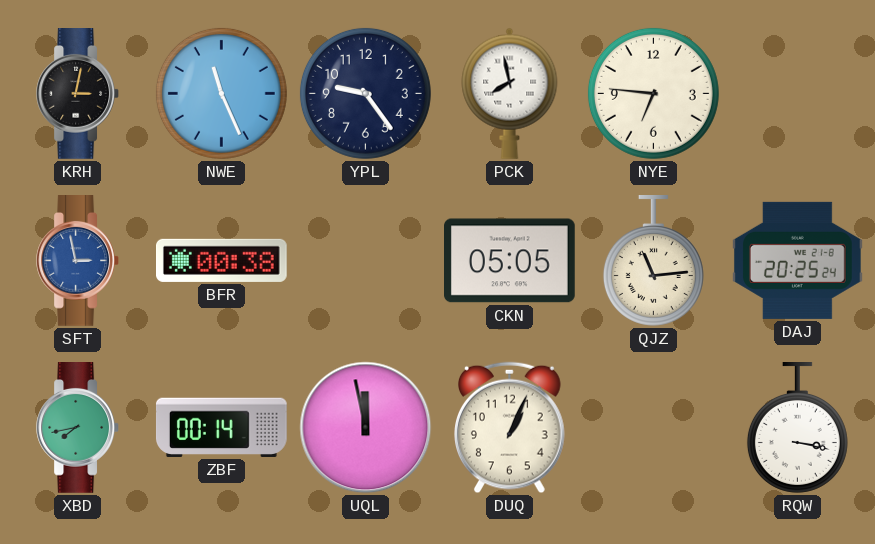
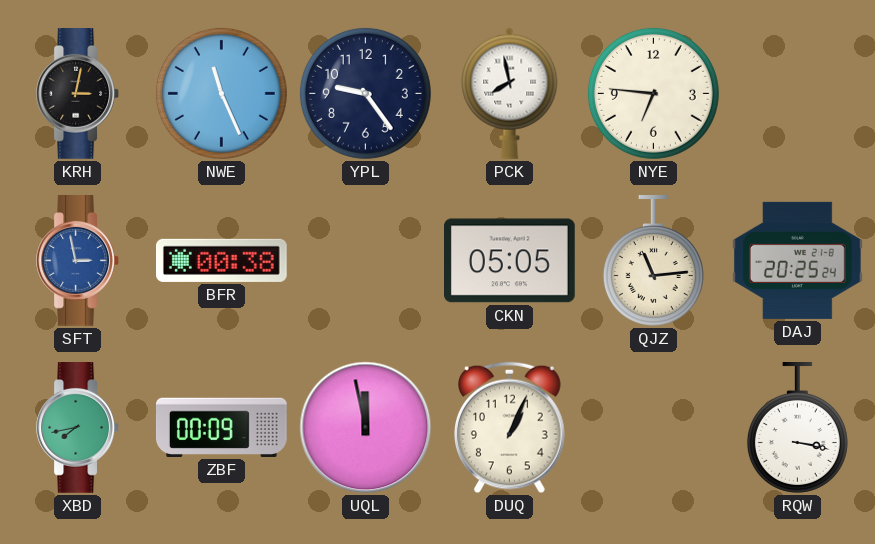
ZBF: 00:14 -> 00:09 (221, 427)
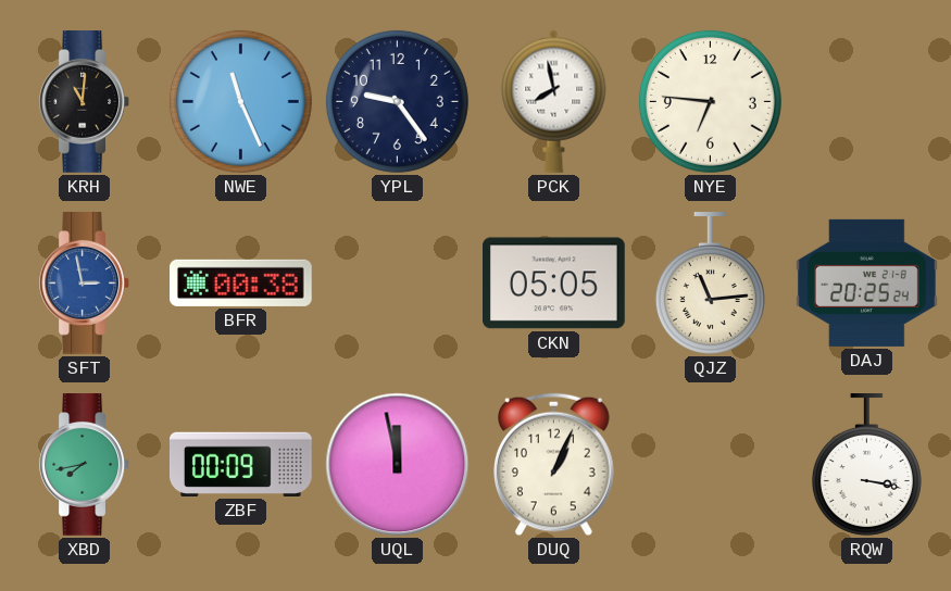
KRH: 3:02 -> 11:01 (84, 102)
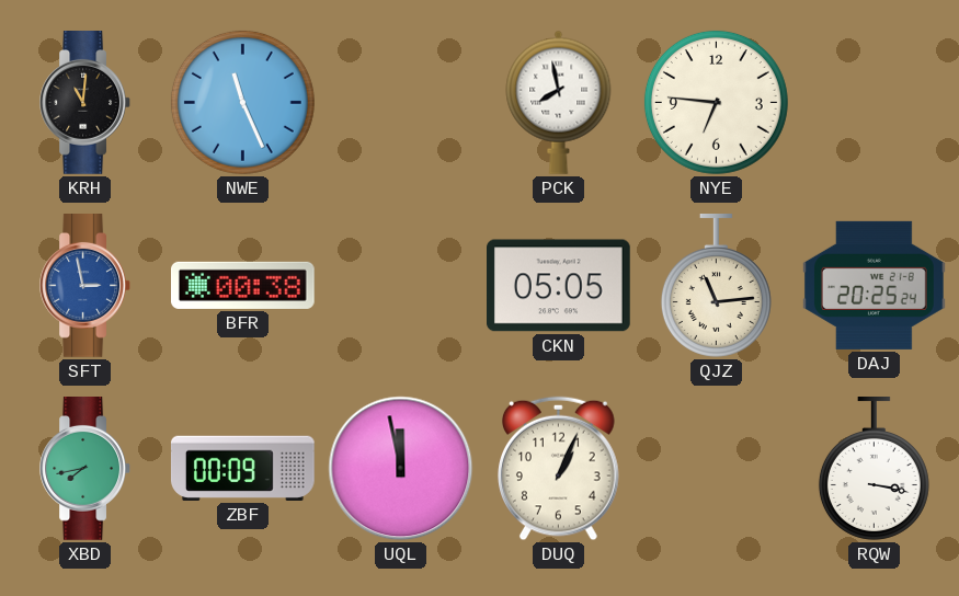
YPL: 9:24 -> none (397, 101)
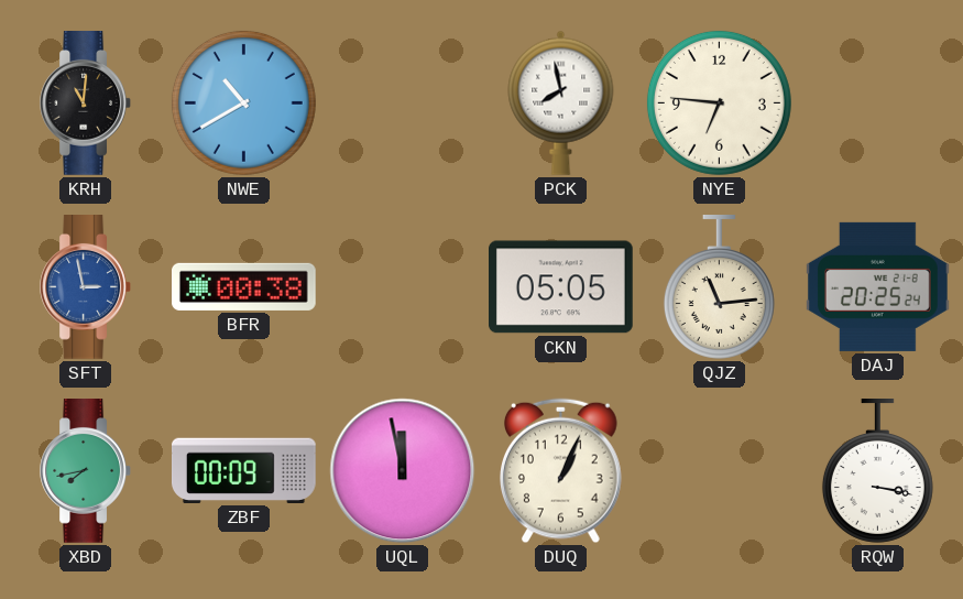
NWE: 11:26 -> 10:40 (243, 102)
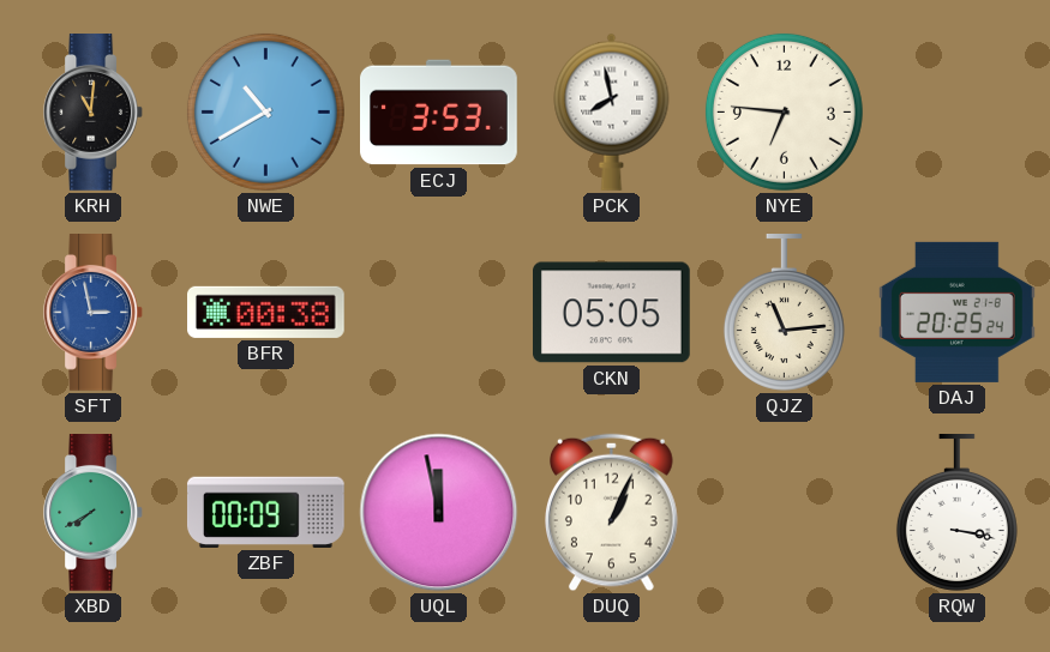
ECJ: none -> 3:53 (439, 113)
XBD: 7:43 -> 7:40 (92, 513)
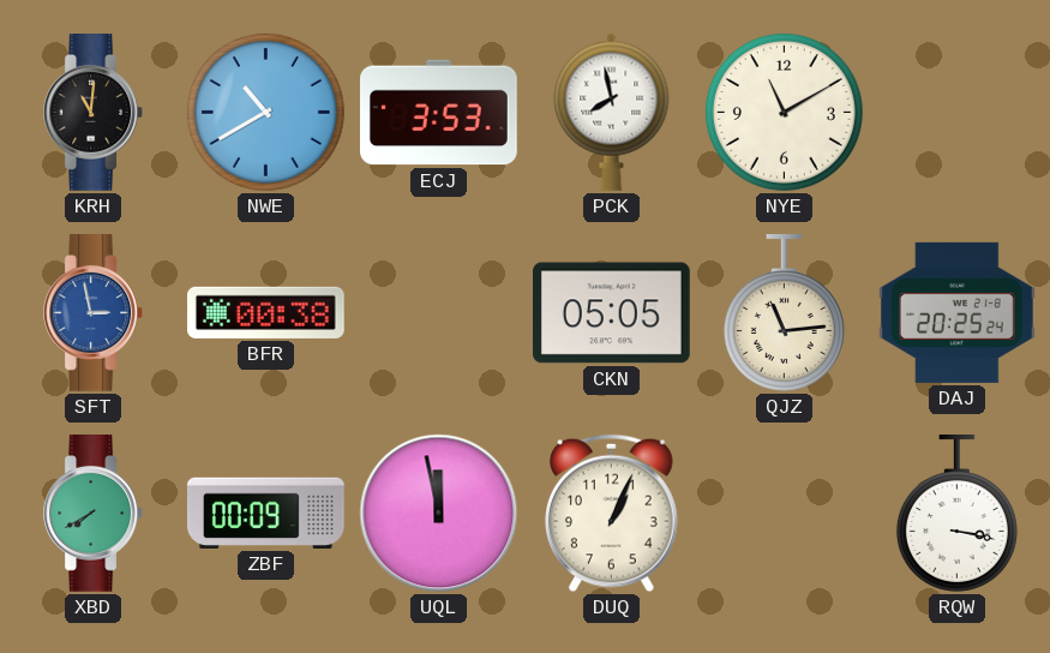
NYE: 6:46 -> 11:10 (784, 112)
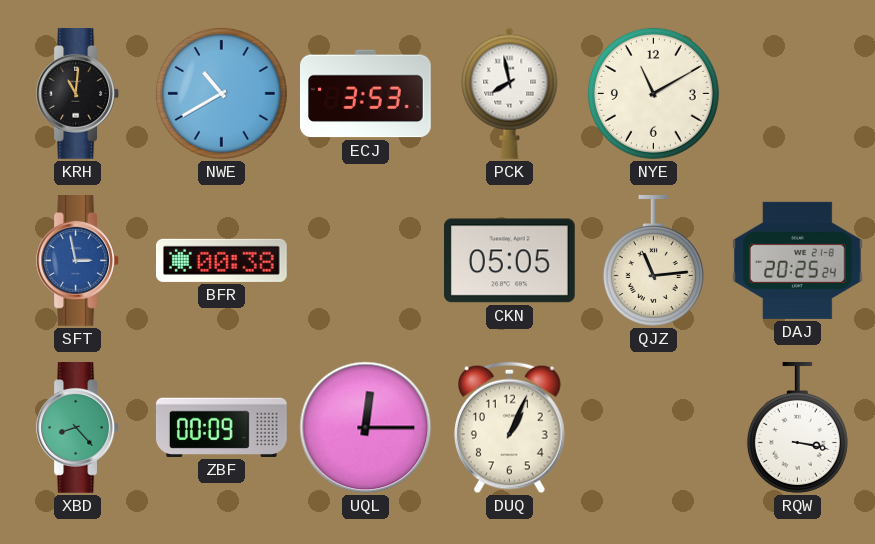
XBD: 7:40 -> 8:23 (77, 428)
UQL: 11:58 -> 12:15 (366, 428)
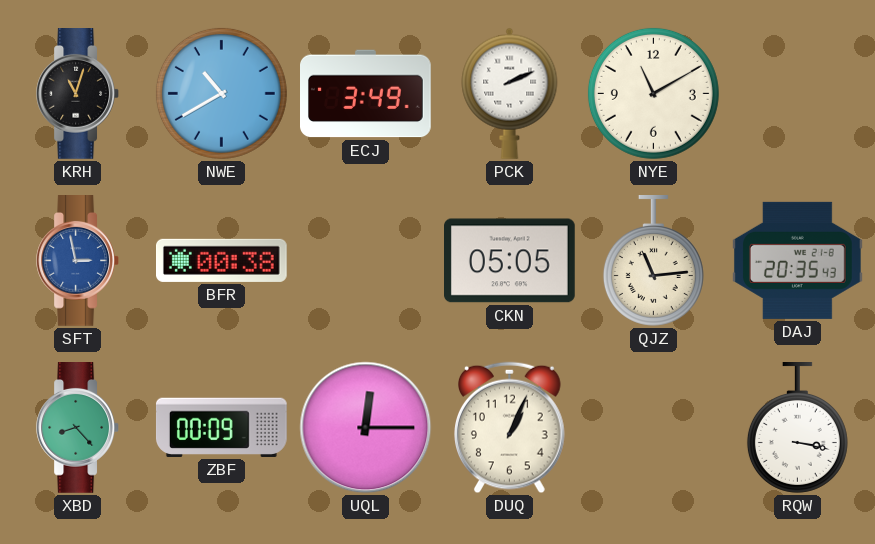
KRH: 11:01 -> 11:03 (77, 94)
ECJ: 3:53 -> 3:49 (366, 94)
PCK: 7:58 -> 2:11 (510, 93)
DAJ: 20:25 -> 20:35 (798, 260)
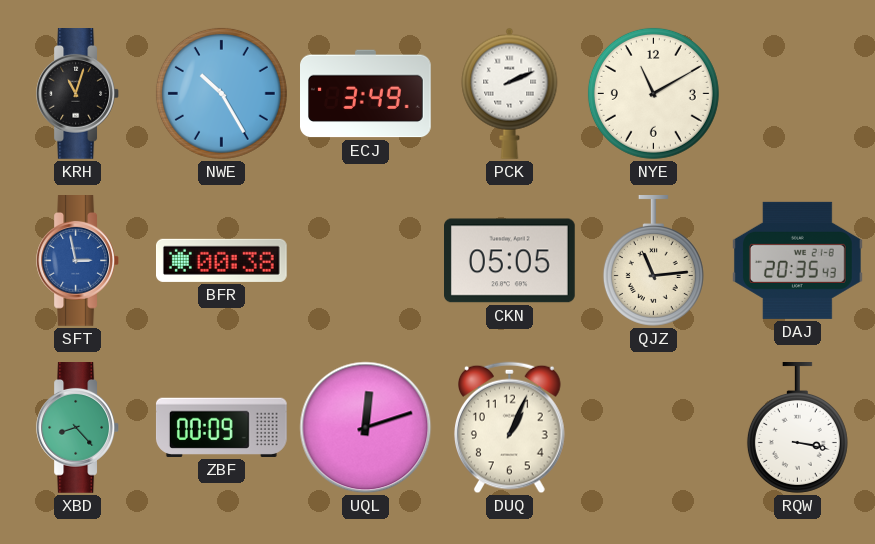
NWE: 10:40 -> 10:25 (221, 93)
UQL: 12:15 -> 12:12 (366, 428)
